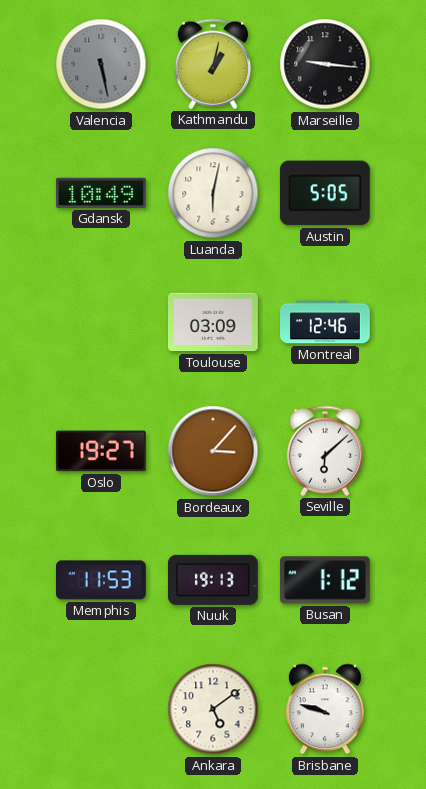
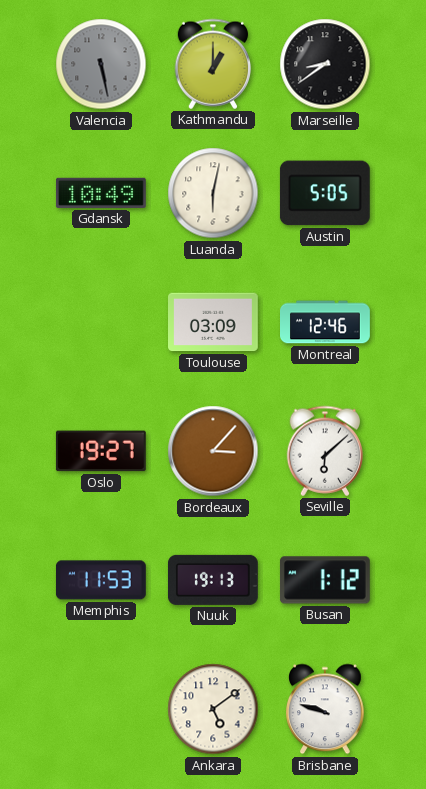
Kathmandu: 1:02 -> 1:00 (213, 64)
Marseille: 9:16 -> 8:39 (325, 64)
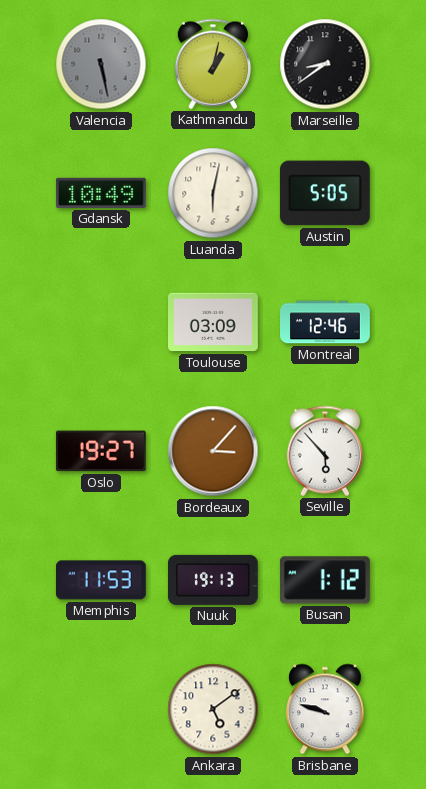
Kathmandu: 1:00 -> 1:02 (213, 64)
Seville: 6:08 -> 5:53 (325, 451)
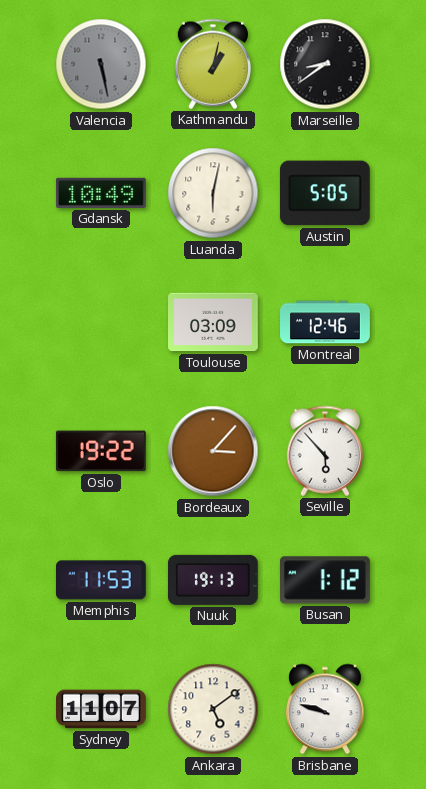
Oslo: 19:27 -> 19:22 (101, 451)
Sydney: none -> 11:07 (102, 709)
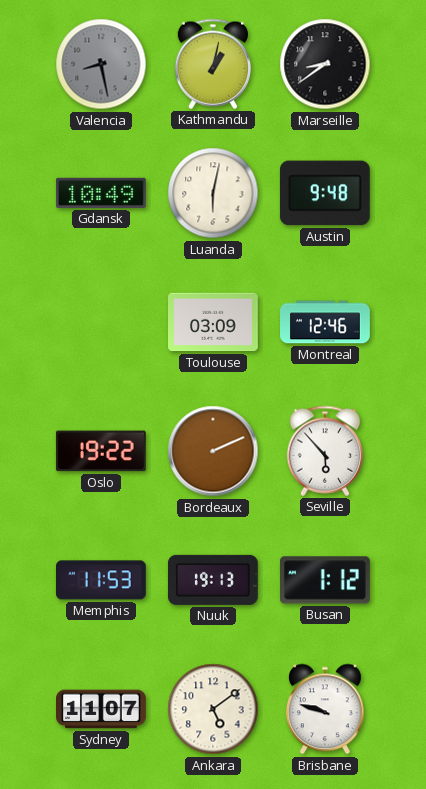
Valencia: 5:28 -> 8:28 (101, 64)
Austin: 5:05 -> 9:48 (325, 193)
Bordeaux: 3:07 -> 2:11 (213, 451)
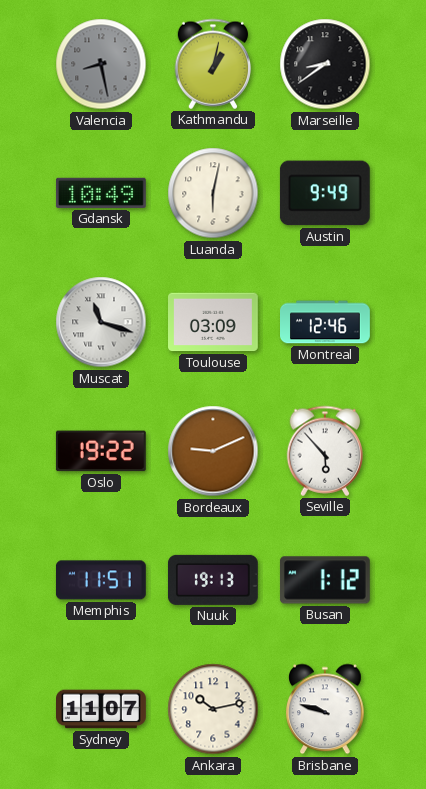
Austin: 9:48 -> 9:49 (325, 193)
Muscat: none -> 11:18 (101, 322)
Bordeaux: 2:11 -> 9:11 (213, 451)
Memphis: 11:53 -> 11:51 (101, 580)
Ankara: 5:09 -> 10:13 (213, 709)
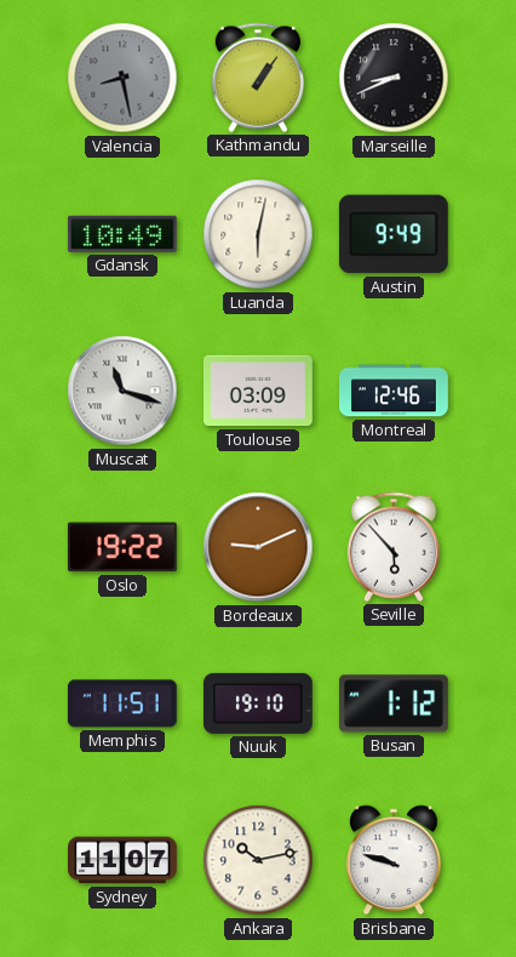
Kathmandu: 1:02 -> 1:06 (258, 78)
Marseille: 8:39 -> 8:41 (394, 78)
Nuuk: 19:13 -> 19:10 (258, 703)
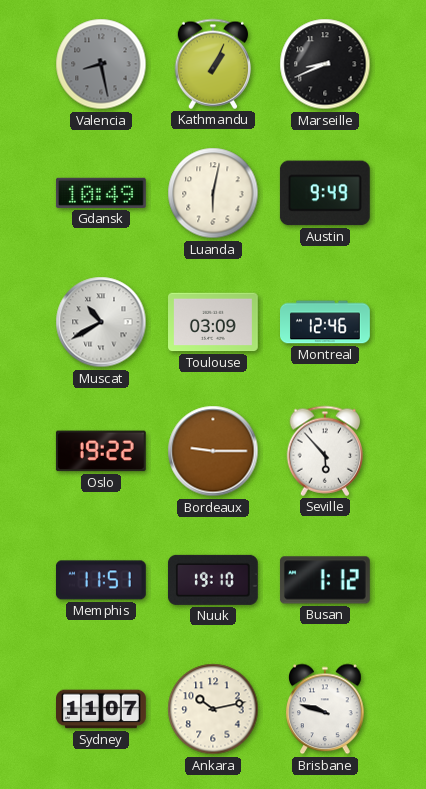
Kathmandu: 1:06 -> 1:04 (213, 64)
Muscat: 11:18 -> 10:40 (101, 322)
Bordeaux: 9:11 -> 9:15 (213, 451)
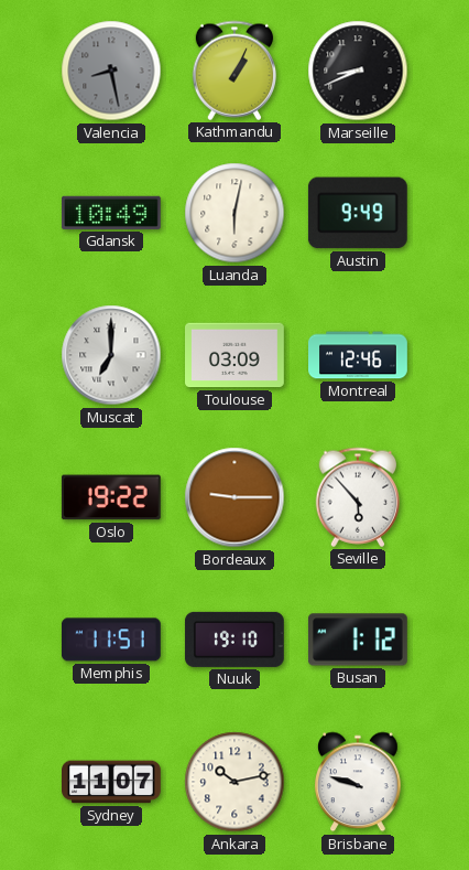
Muscat: 10:40 -> 7:00 (111, 355)
